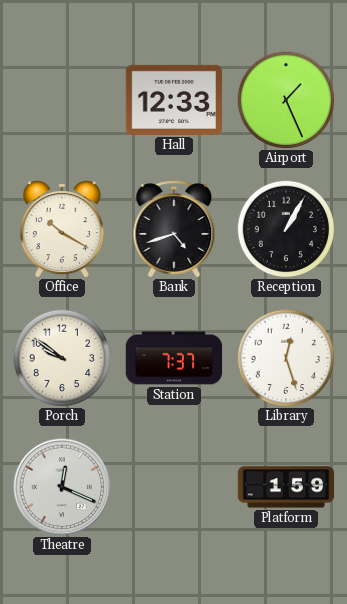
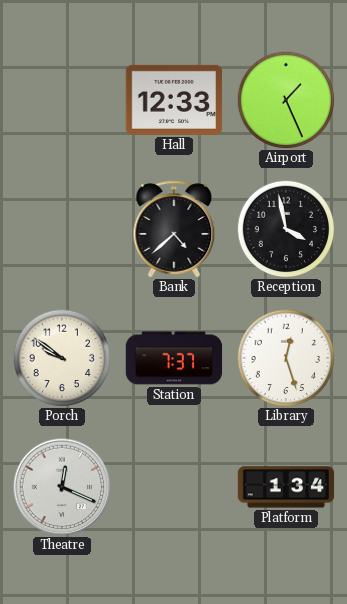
Office: 10:20 -> none (62, 229)
Bank: 4:42 -> 4:38 (174, 229)
Reception: 1:05 -> 3:58 (286, 229)
Platform: 1:59 -> 1:34 (286, 487)
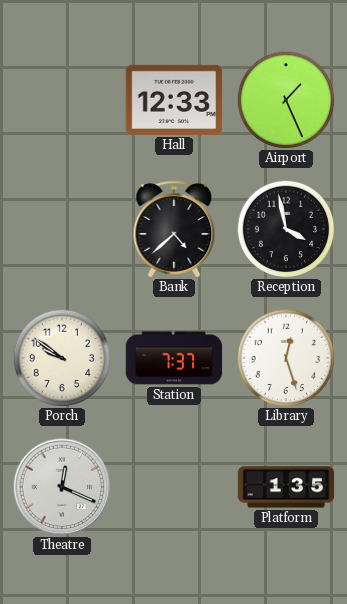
Platform: 1:34 -> 1:35 (286, 487)
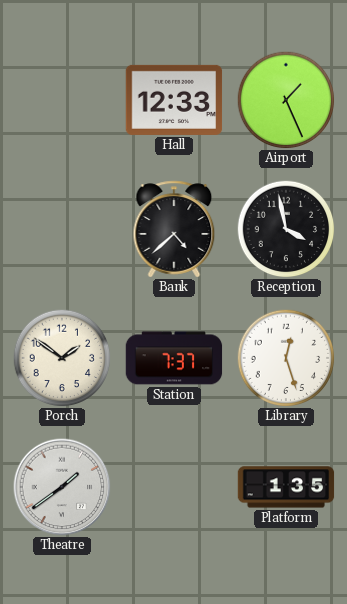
Porch: 9:51 -> 1:51 (62, 358)
Theatre: 12:19 -> 1:39 (62, 487)
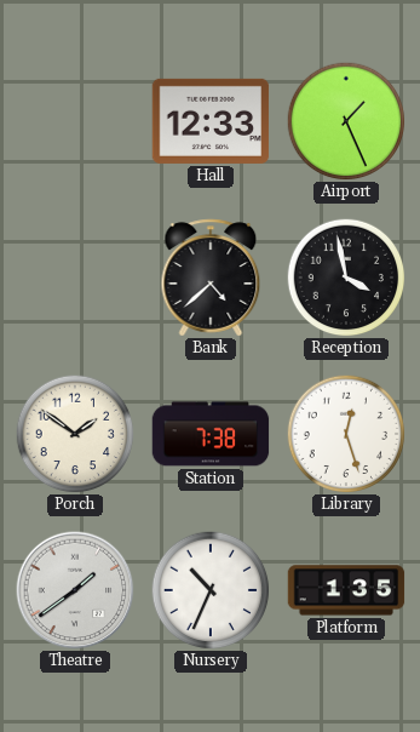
Station: 7:37 -> 7:38 (211, 434)
Nursery: none -> 10:34 (211, 590)
